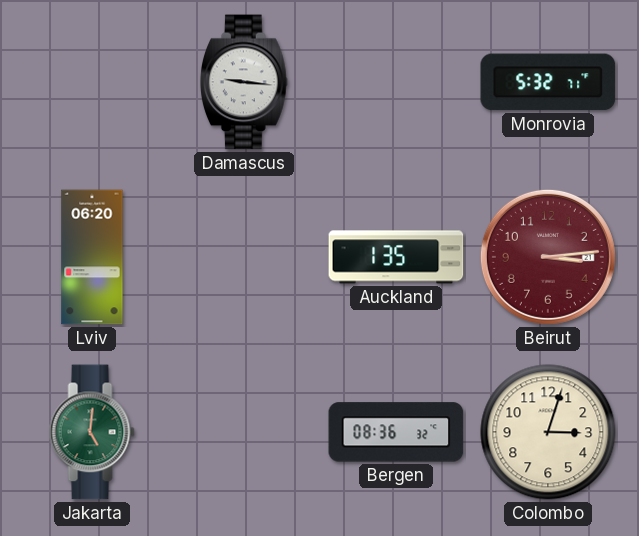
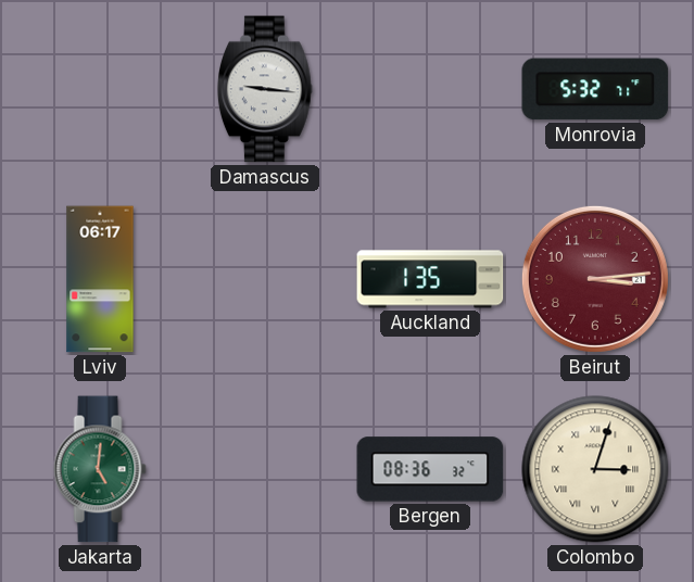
Lviv: 06:20 -> 06:17 (100, 279)
Colombo numerals: Arabic -> Roman (595, 469)
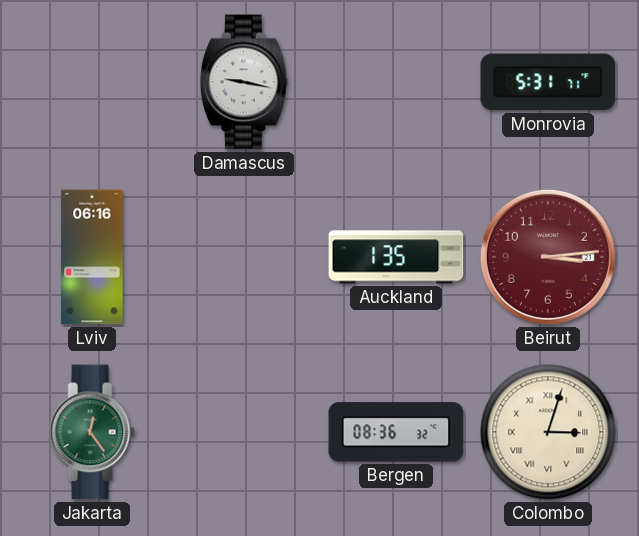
Damascus: 9:16 -> 9:17 (245, 82)
Monrovia: 5:32 -> 5:31 (548, 82)
Lviv: 06:17 -> 06:16 (92, 257)
Jakarta: 5:01 -> 12:24 (92, 432)
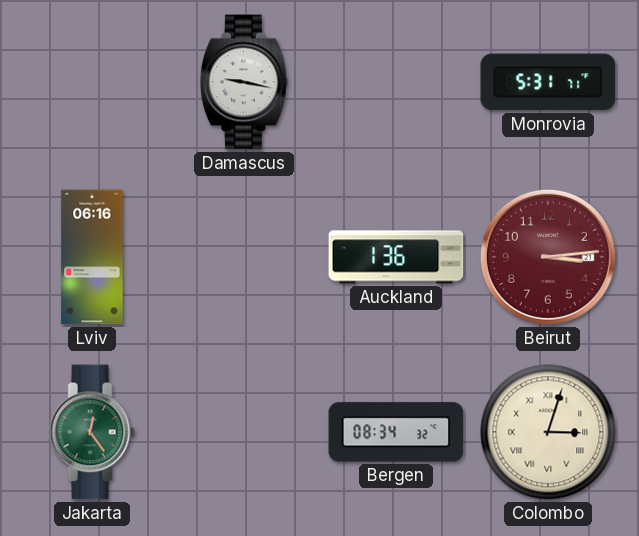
Auckland: 1:35 -> 1:36 (396, 257)
Bergen: 08:36 -> 08:34 (396, 432)
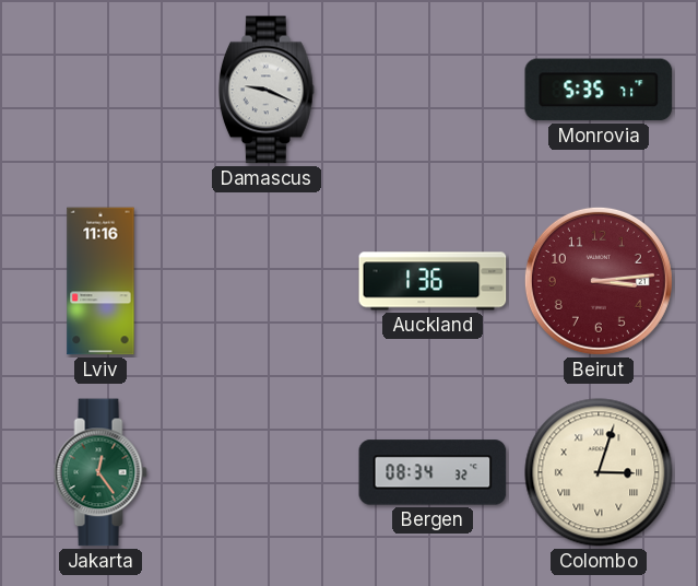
Damascus: 9:17 -> 9:19 (268, 90)
Monrovia: 5:31 -> 5:35 (599, 90)
Lviv: 06:16 -> 11:16 (100, 281)
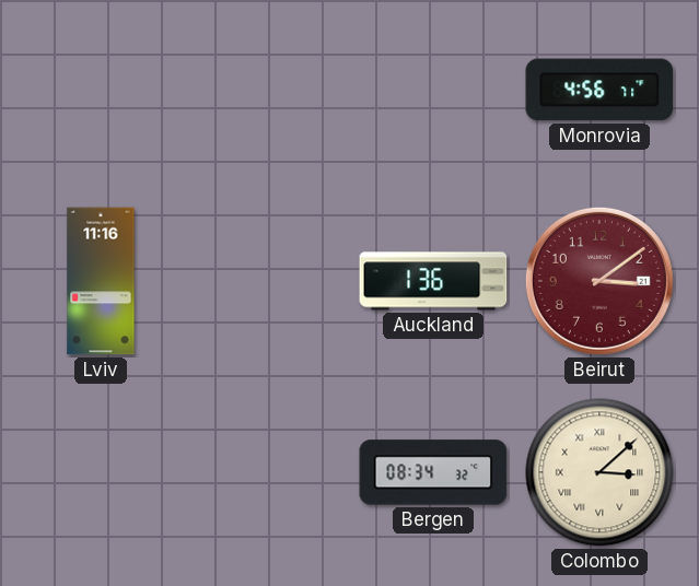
Damascus: 9:19 -> none (268, 90)
Monrovia: 5:35 -> 4:56 (599, 90)
Beirut: 3:14 -> 3:09 (599, 281)
Jakarta: 12:24 -> none (100, 472)
Colombo: 3:03 -> 3:08 (599, 472)
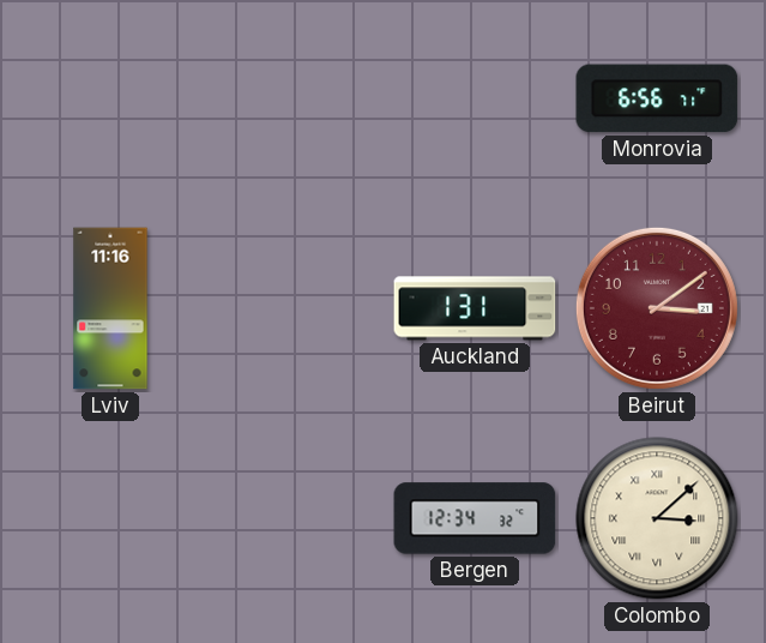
Monrovia: 4:56 -> 6:56 (657, 98)
Auckland: 1:36 -> 1:31 (475, 308)
Bergen: 08:34 -> 12:34 (475, 518)
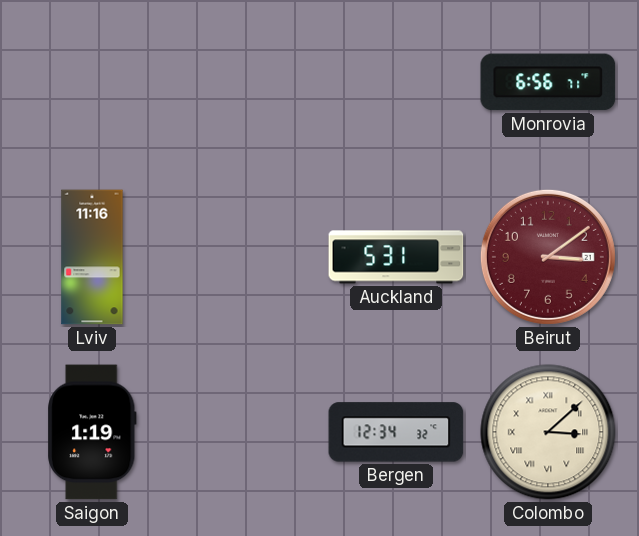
Auckland: 1:31 -> 5:31 (396, 257)
Saigon: none -> 1:19 (93, 432)
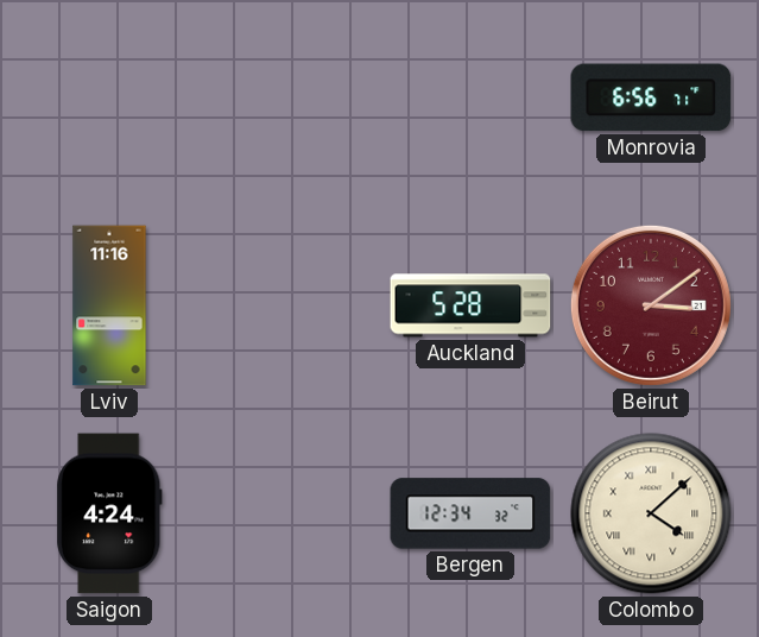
Auckland: 5:31 -> 5:28 (470, 305)
Saigon: 1:19 -> 4:24 (110, 513)
Colombo: 3:08 -> 4:08 (651, 513)
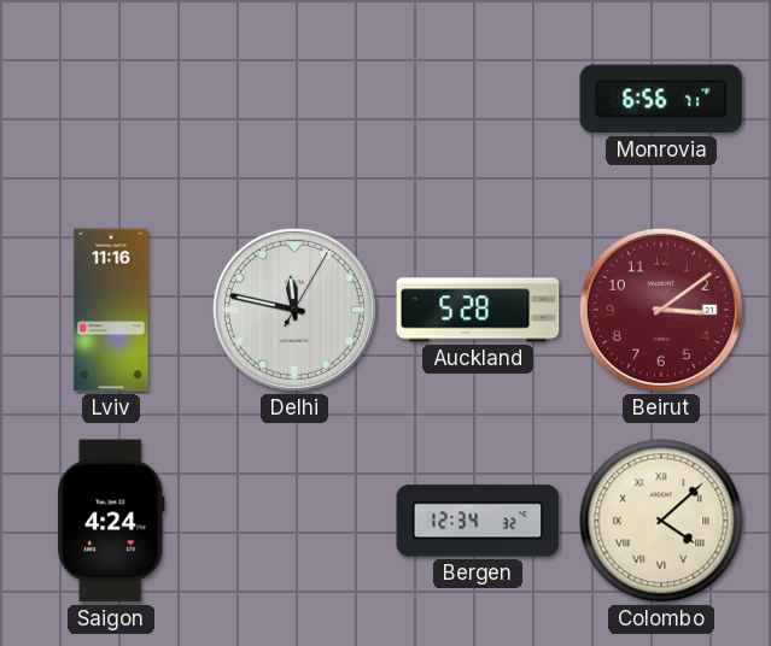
Delhi: none -> 11:47 (294, 310)
